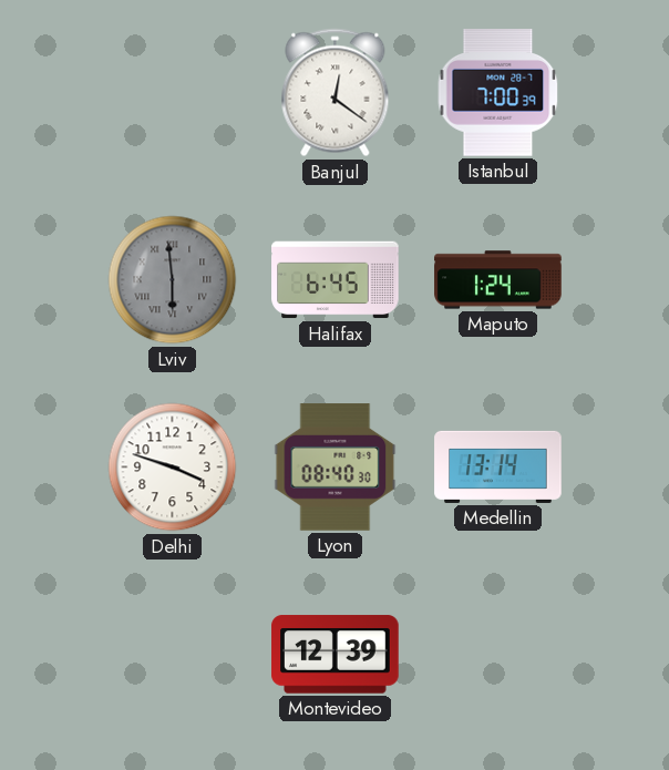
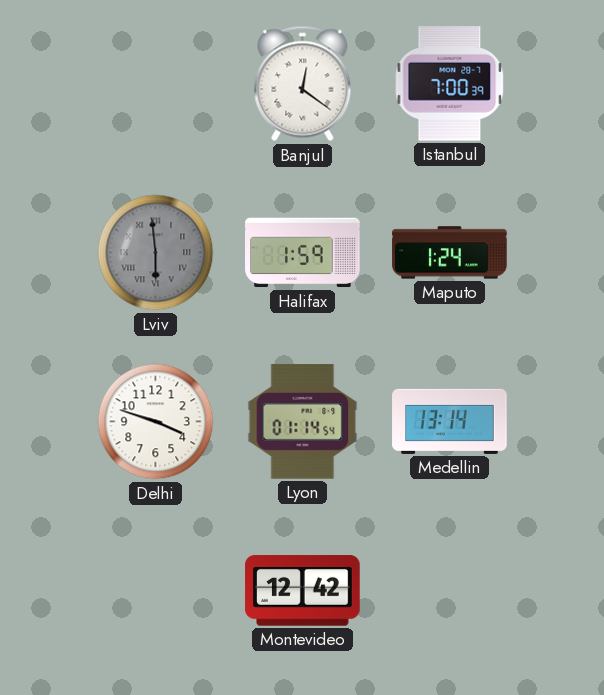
Halifax: 6:45 -> 1:59 (303, 253)
Lyon: 08:40 -> 01:14 (303, 422)
Montevideo: 12:39 -> 12:42 (303, 591)
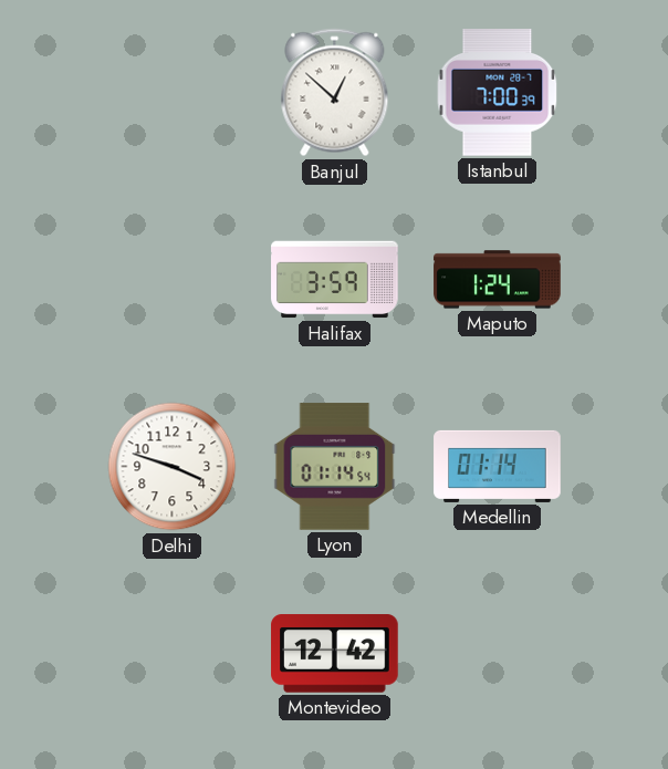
Banjul: 12:21 -> 12:52 (335, 93)
Lviv: 5:59 -> none (156, 253)
Halifax: 1:59 -> 3:59 (335, 280)
Medellin: 13:14 -> 01:14 (498, 466)
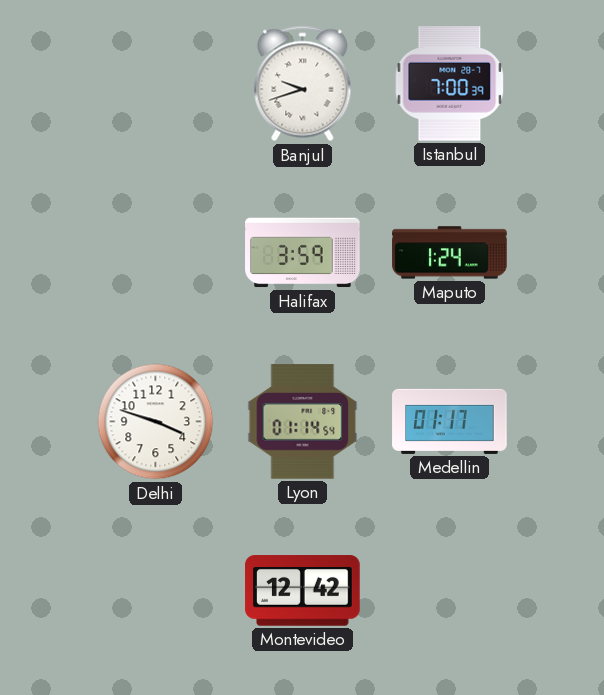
Banjul: 12:52 -> 9:42 (303, 84)
Medellin: 01:14 -> 01:17 (450, 421)
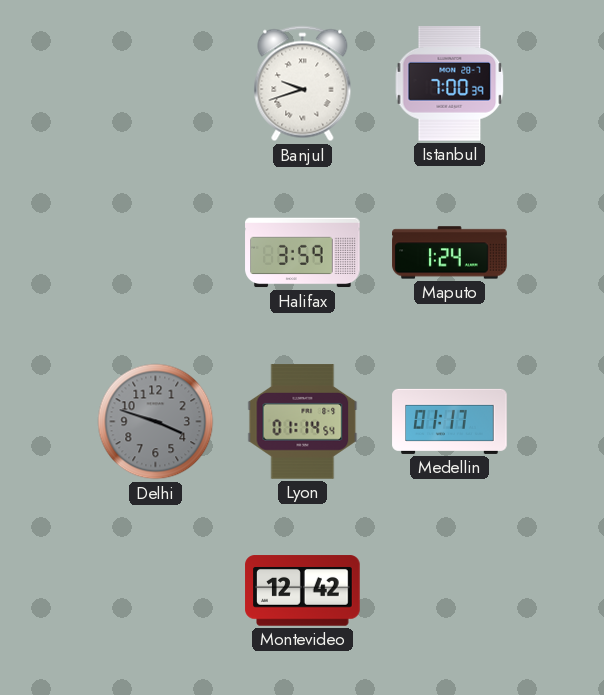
Delhi dial: white -> grey (156, 422)
